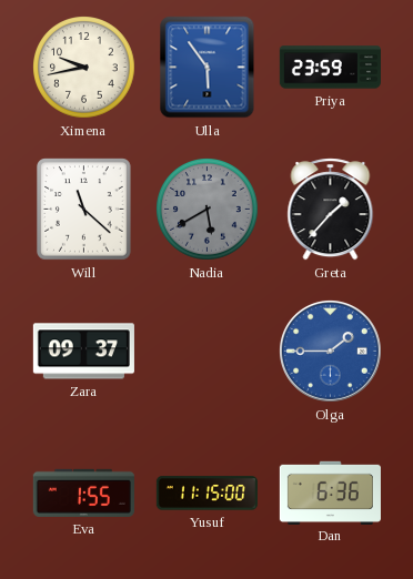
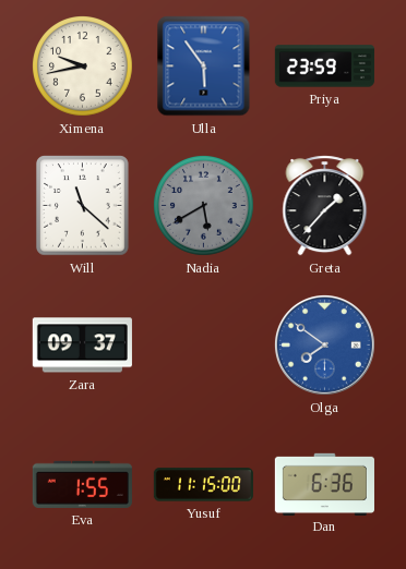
Olga: 1:45 -> 7:51 (324, 344)
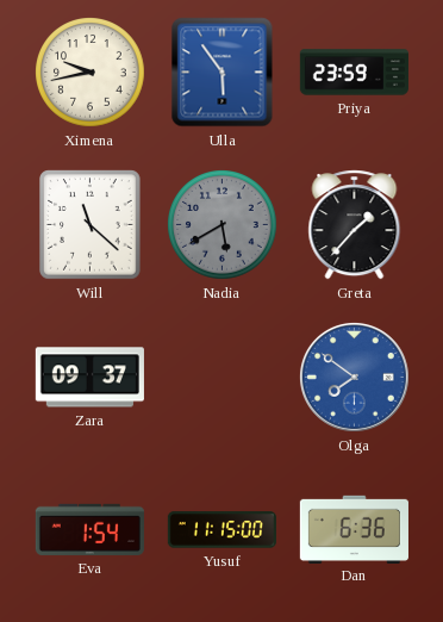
Eva: 1:55 -> 1:54 (89, 529)
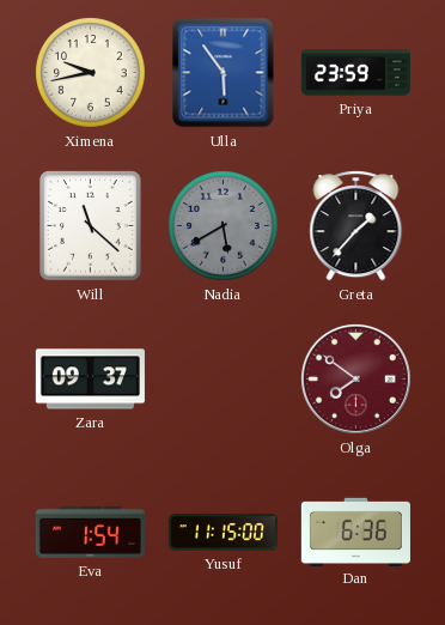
Olga dial: blue -> burgundy (355, 378)
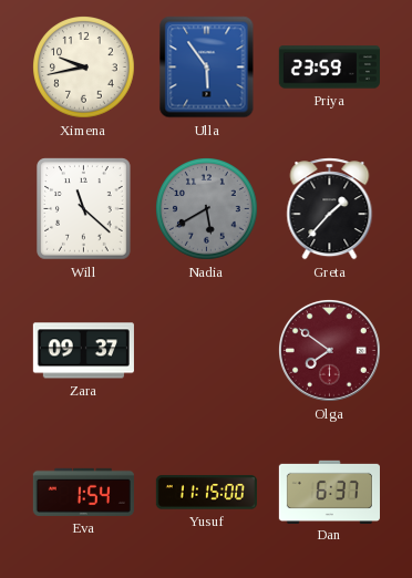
Dan: 6:36 -> 6:37 (329, 492)
